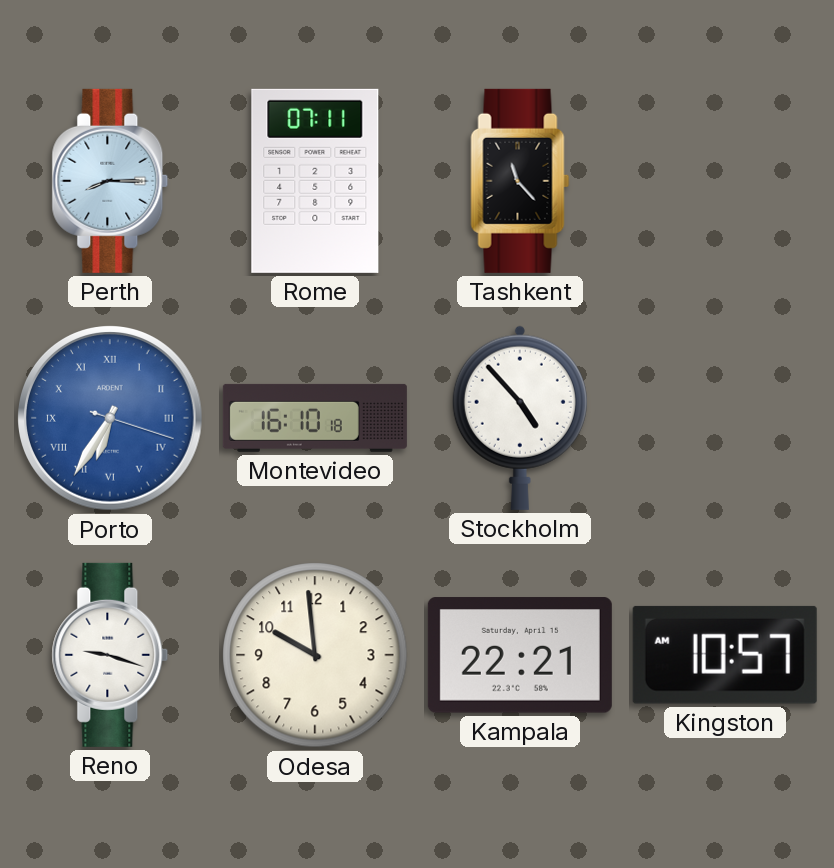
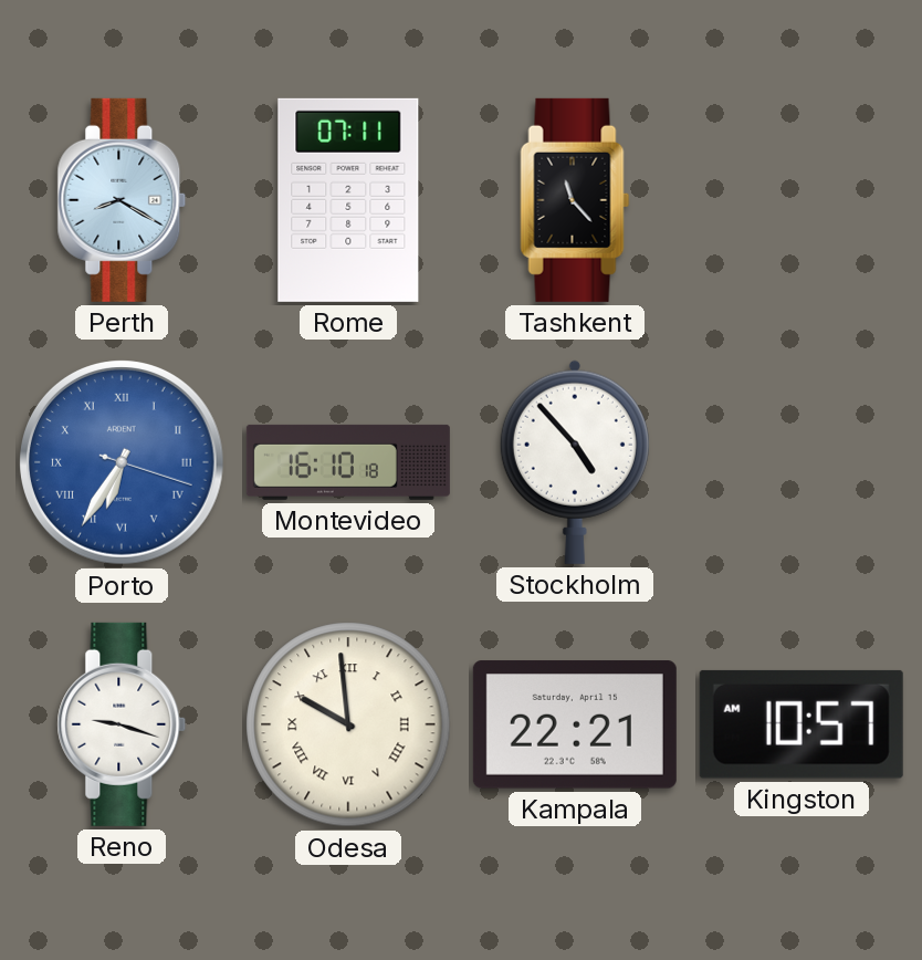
Perth: 8:15 -> 8:20 (122, 200)
Odesa numerals: Arabic -> Roman (348, 724)
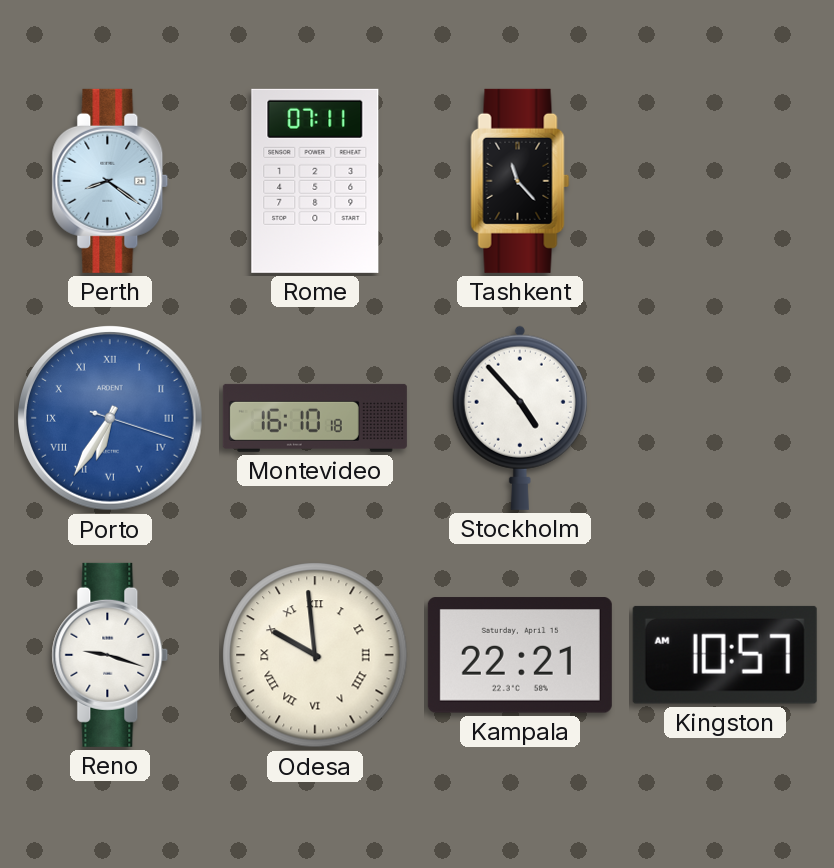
Perth: 8:20 -> 8:21 (110, 181)
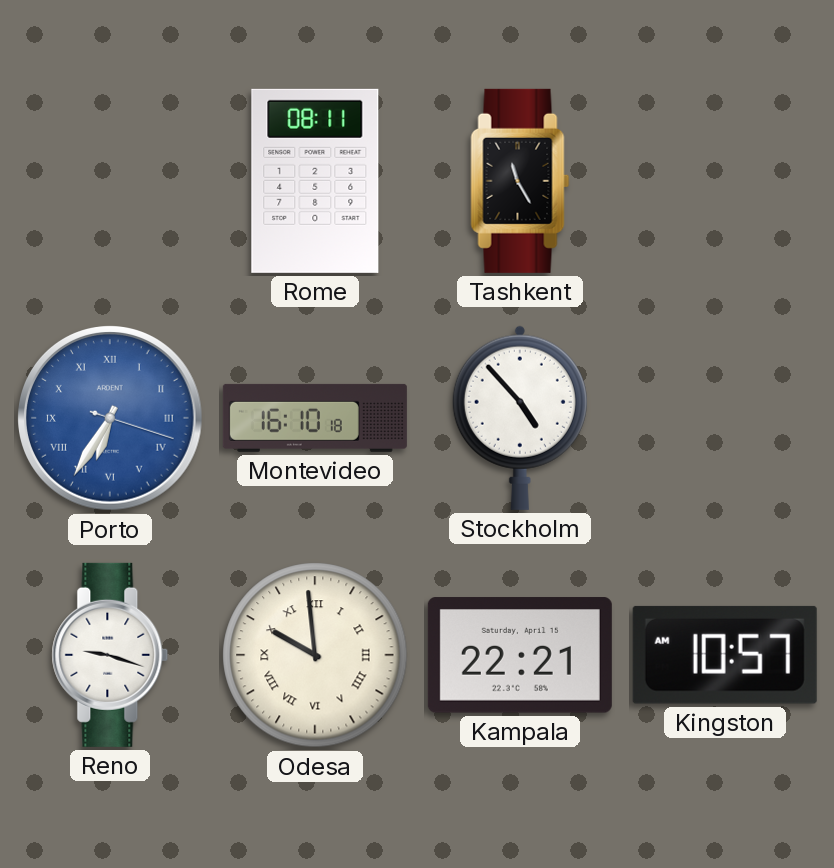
Perth: 8:21 -> none (110, 181)
Rome: 07:11 -> 08:11 (315, 181)
Tashkent: 11:23 -> 11:25 (520, 181)
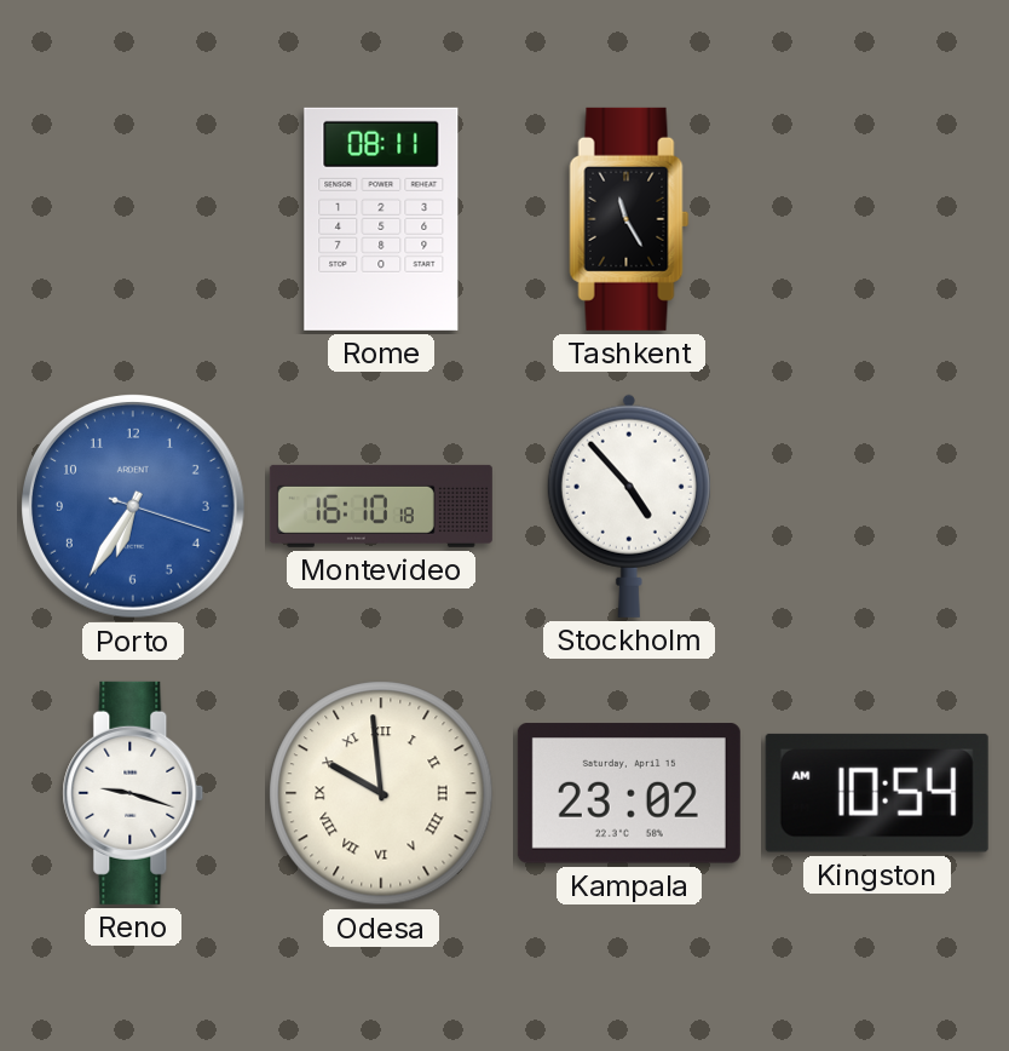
Porto numerals: Roman -> Arabic (134, 507)
Kampala: 22:21 -> 23:02 (629, 793)
Kingston: 10:57 -> 10:54 (877, 793)
